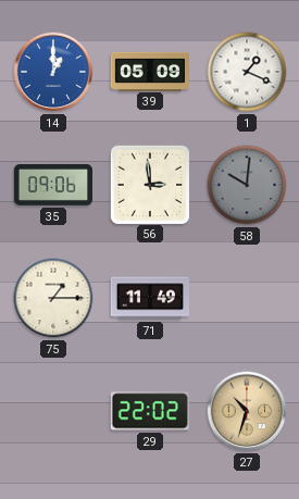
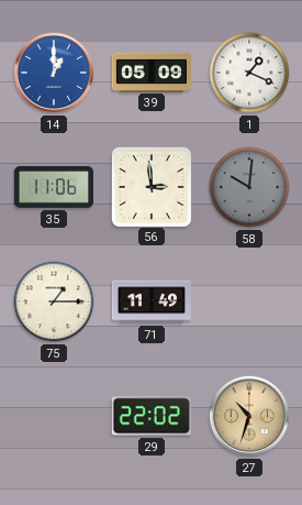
35: 09:06 -> 11:06 (53, 188)
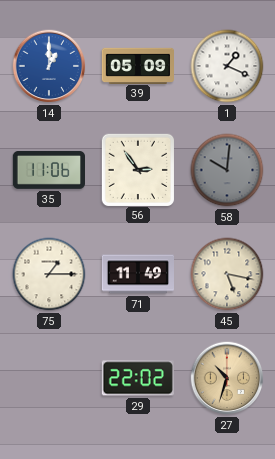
56: 2:59 -> 2:54 (137, 169)
45: none -> 5:17 (227, 274)
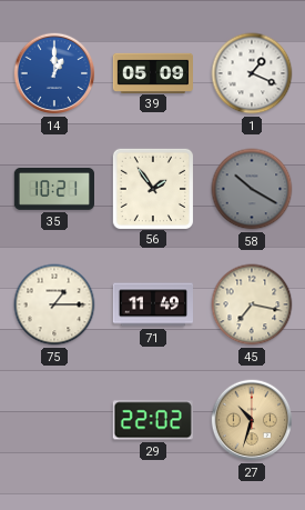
35: 11:06 -> 10:21 (53, 190)
56: 2:54 -> 1:54 (152, 188)
58: 10:01 -> 10:20 (252, 189)
45: 5:17 -> 7:17 (252, 304)
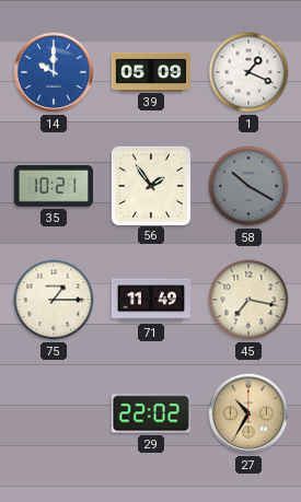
14: 1:00 -> 10:00 (54, 72)
27: 10:33 -> 10:35 (248, 413)
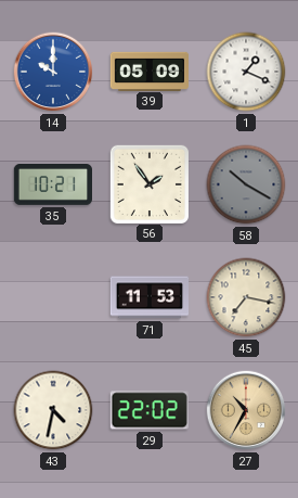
75: 1:15 -> none (54, 300)
71: 11:49 -> 11:53 (148, 297)
43: none -> 4:32 (53, 410)
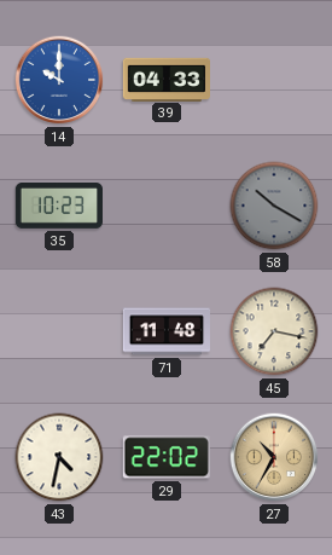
39: 05:09 -> 04:33 (165, 79)
1: 1:19 -> none (246, 72)
35: 10:21 -> 10:23 (58, 207)
56: 1:54 -> none (148, 183)
71: 11:53 -> 11:48 (165, 331)
